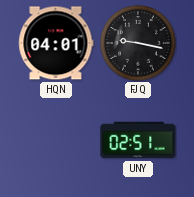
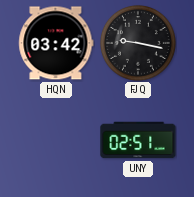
HQN: 04:01 -> 03:42 (56, 43)
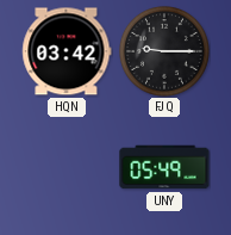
FJQ: 9:17 -> 9:15 (164, 51)
UNY: 02:51 -> 05:49 (164, 167)
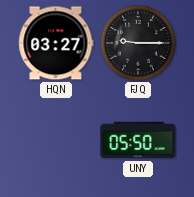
HQN: 03:42 -> 03:27 (56, 43)
UNY: 05:49 -> 05:50 (138, 140)
